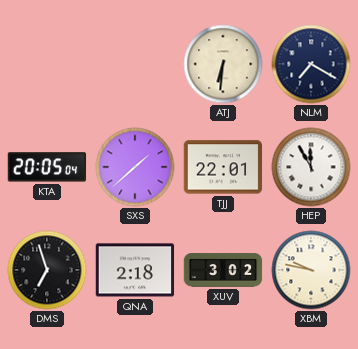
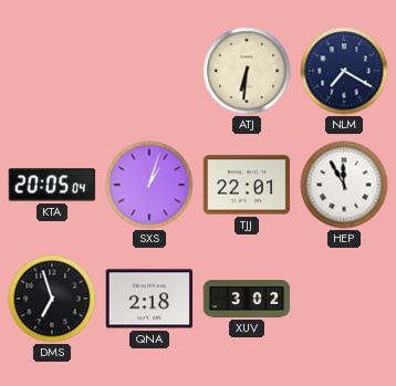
SXS: 1:38 -> 1:03 (149, 185)
XBM: 9:47 -> none (311, 270)
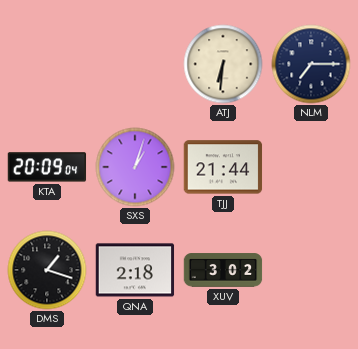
NLM: 7:20 -> 7:15 (311, 64)
KTA: 20:05 -> 20:09 (47, 167)
TJJ: 22:01 -> 21:44 (223, 167)
HEP: 11:55 -> none (344, 185)
DMS: 6:57 -> 1:18 (47, 270)
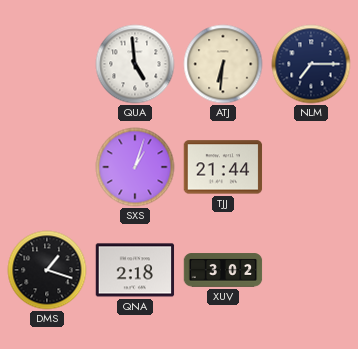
QUA: none -> 4:59 (135, 64)
KTA: 20:09 -> none (47, 167)
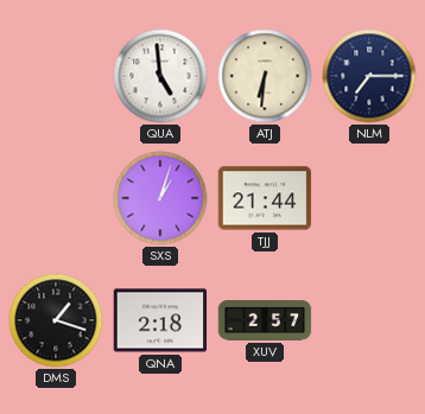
XUV: 3:02 -> 2:57 (265, 320)
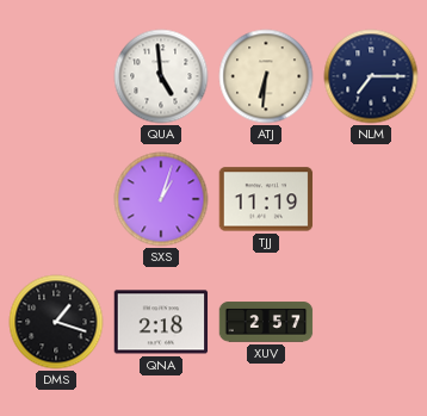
TJJ: 21:44 -> 11:19 (266, 199)
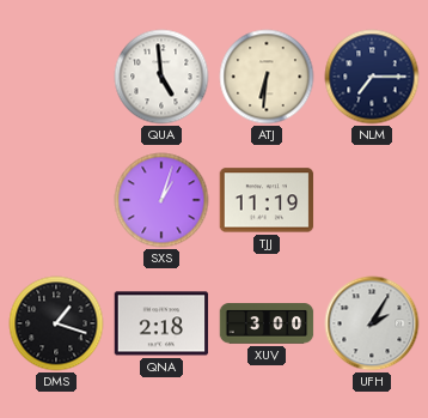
XUV: 2:57 -> 3:00 (267, 323)
UFH: none -> 2:05 (372, 323)
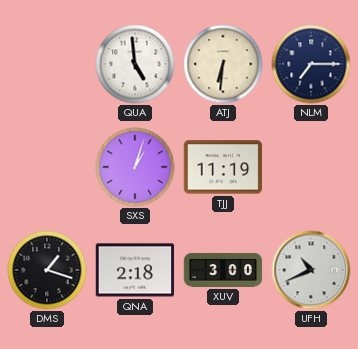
UFH: 2:05 -> 10:41 (311, 270)
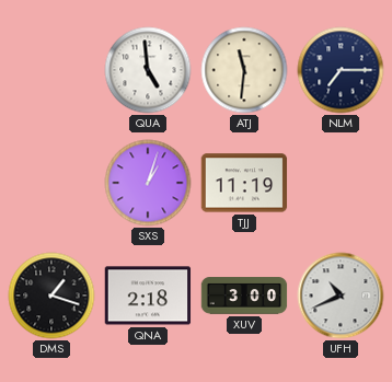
ATJ: 6:31 -> 11:31 (244, 70)
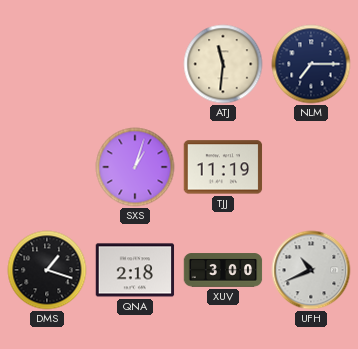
QUA: 4:59 -> none (148, 70)
